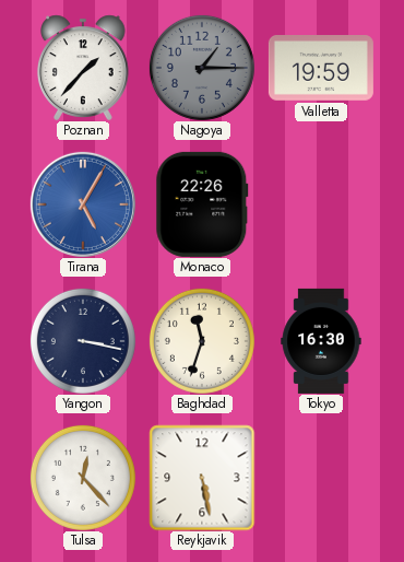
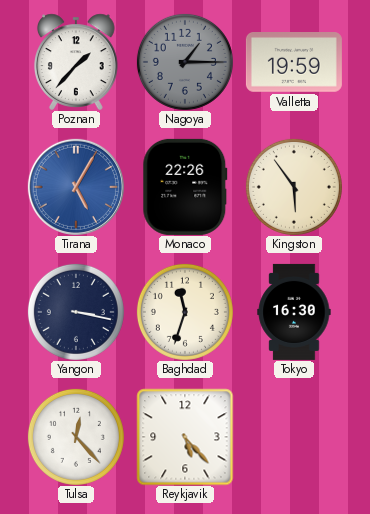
Kingston: none -> 5:54 (294, 187)
Reykjavik: 5:28 -> 5:23 (185, 437)
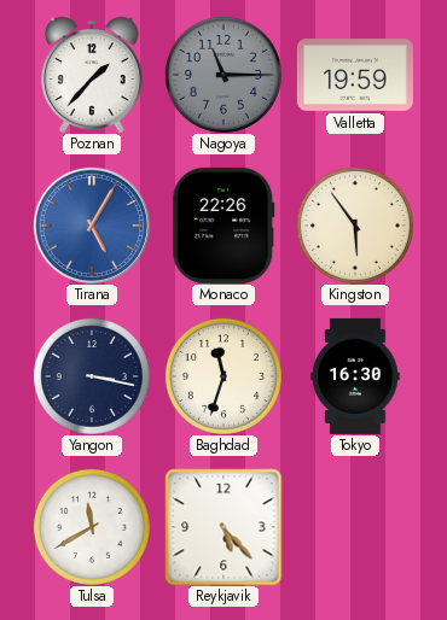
Nagoya: 1:15 -> 11:15 (224, 75)
Tulsa: 12:23 -> 11:40 (92, 527)
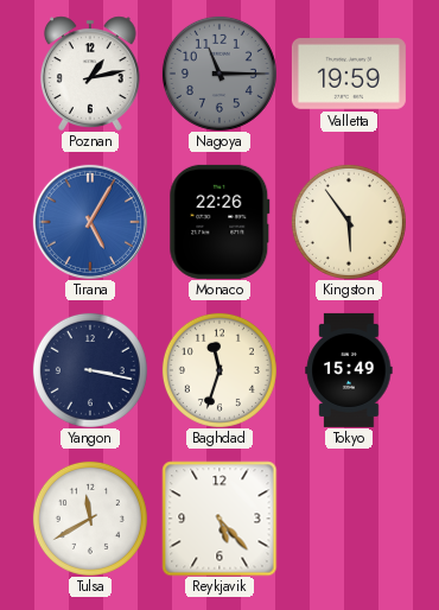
Poznan: 1:37 -> 1:13 (90, 74)
Tokyo: 16:30 -> 15:49 (349, 370)
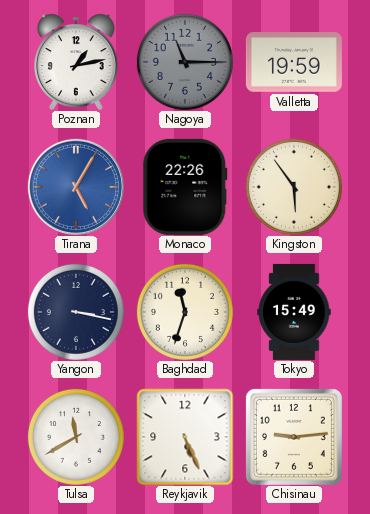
Reykjavik: 5:23 -> 5:26 (185, 437)
Chisinau: none -> 9:14 (294, 437)
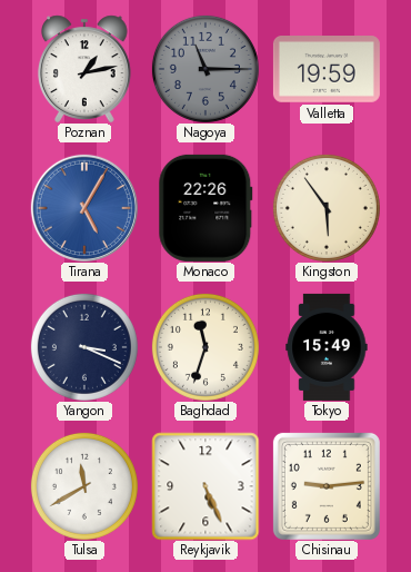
Yangon: 3:17 -> 3:19 (84, 347)
